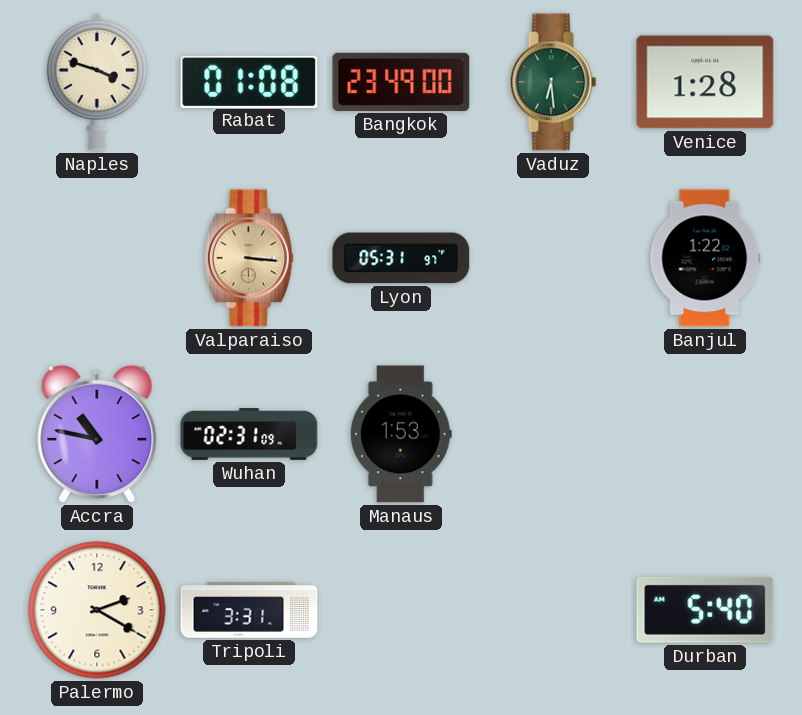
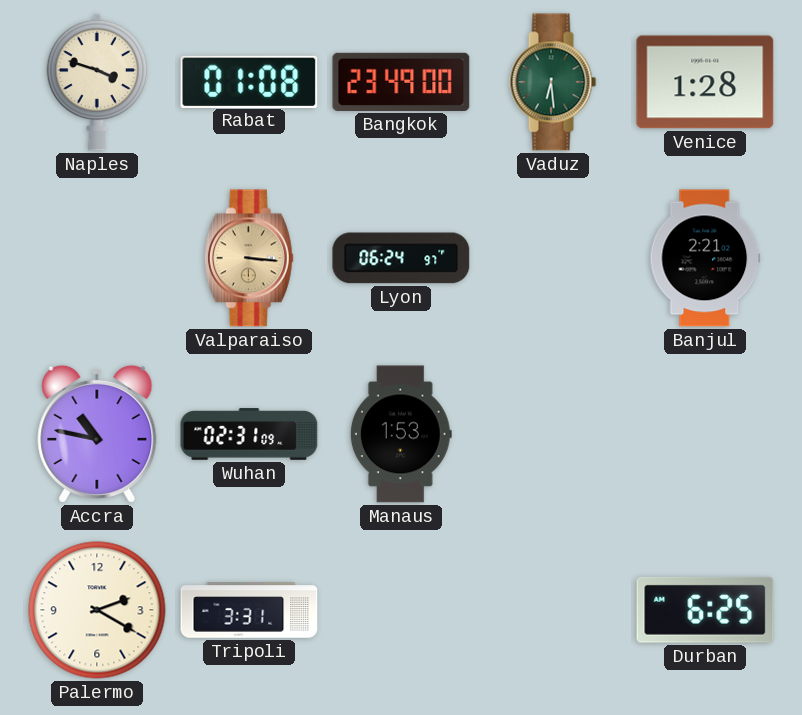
Lyon: 05:31 -> 06:24 (401, 258)
Banjul: 1:22 -> 2:21 (705, 258)
Durban: 5:40 -> 6:25 (705, 610)
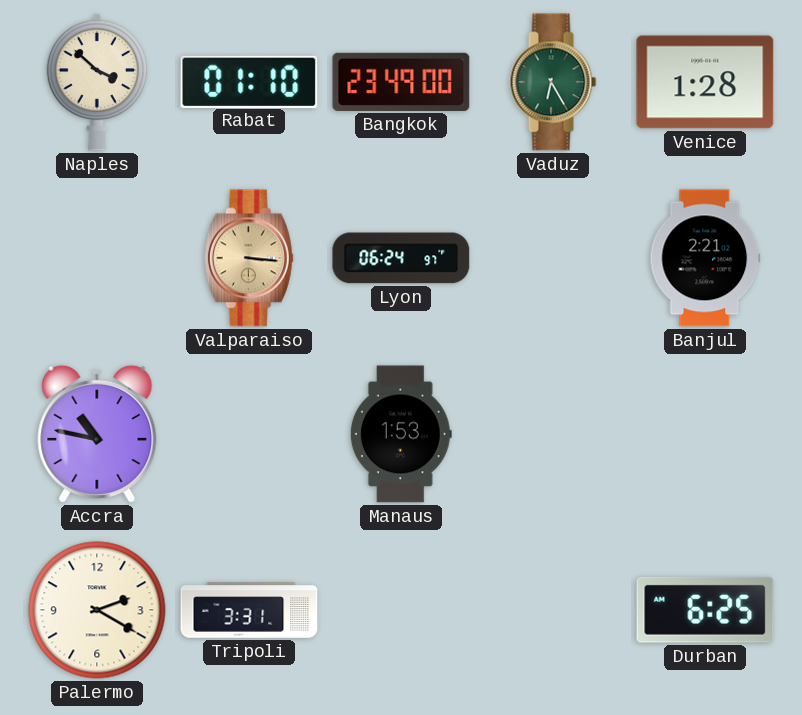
Naples: 3:48 -> 3:52 (96, 82)
Rabat: 01:08 -> 01:10 (249, 81)
Vaduz: 6:29 -> 6:25 (553, 82)
Wuhan: 02:31 -> none (249, 434)
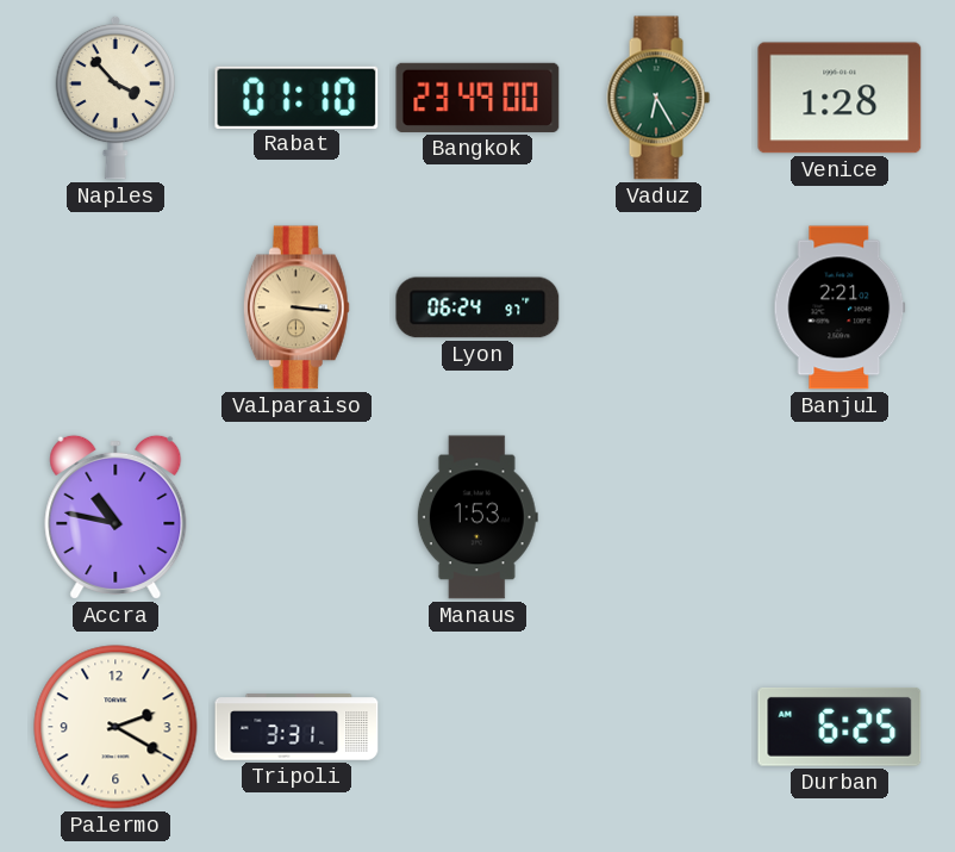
Naples: 3:52 -> 3:53 (114, 98)
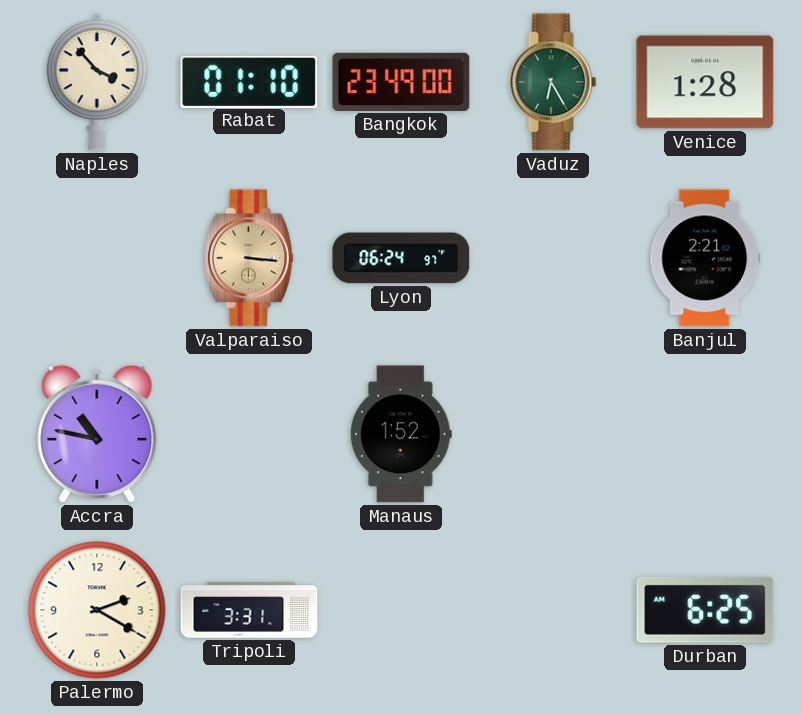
Manaus: 1:53 -> 1:52 (401, 434)
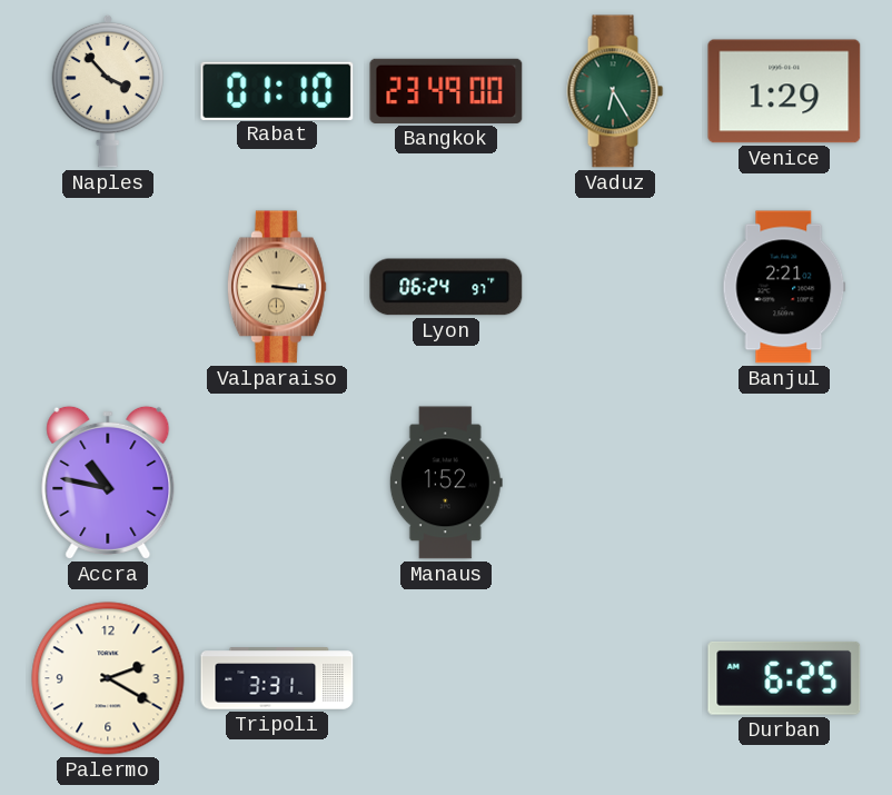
Venice: 1:28 -> 1:29 (784, 91)
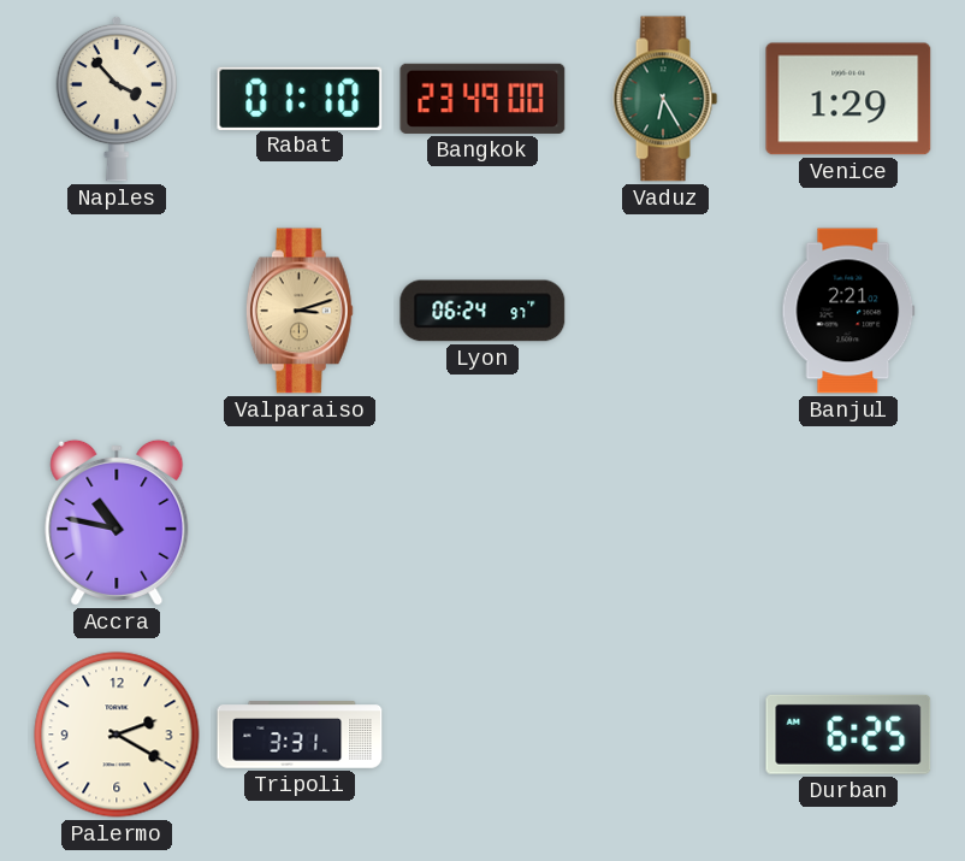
Valparaiso: 3:16 -> 3:12 (300, 311)
Manaus: 1:52 -> none (446, 483)
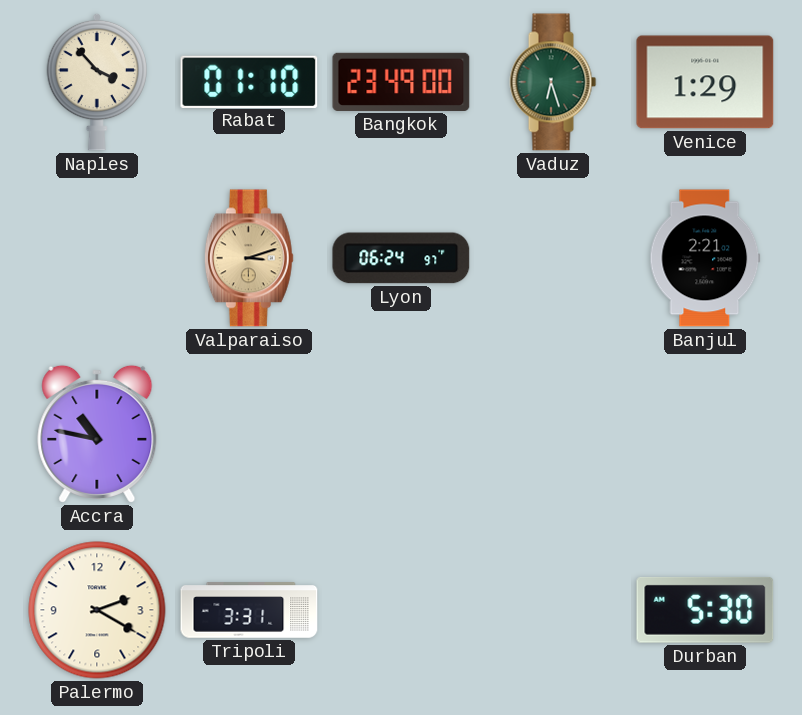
Vaduz: 6:25 -> 6:27 (553, 82)
Durban: 6:25 -> 5:30 (705, 610)
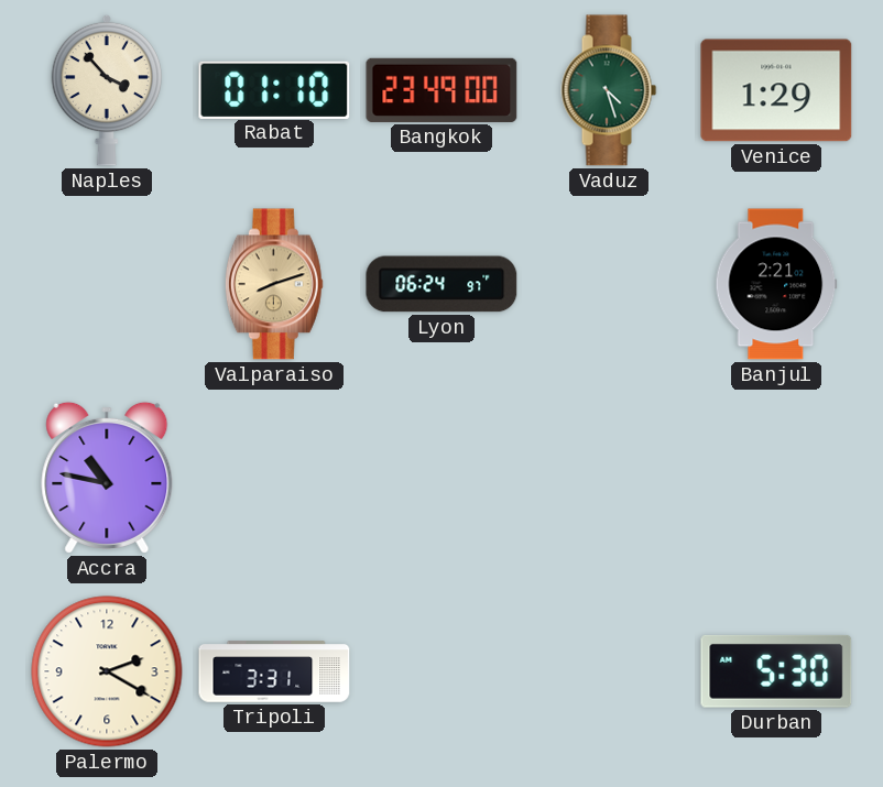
Vaduz: 6:27 -> 4:27 (609, 90)
Valparaiso: 3:12 -> 8:12 (274, 284)
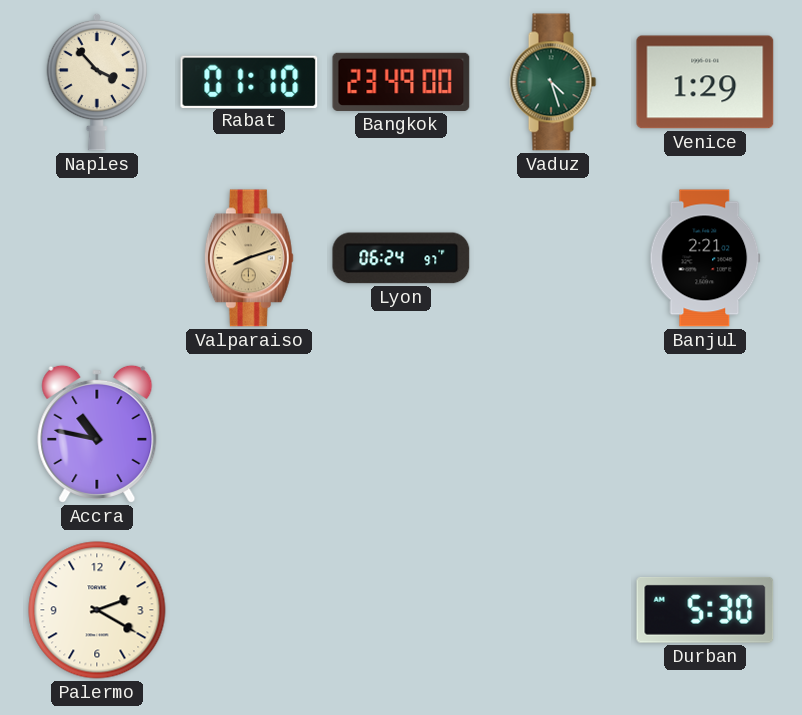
Tripoli: 3:31 -> none (274, 671)
